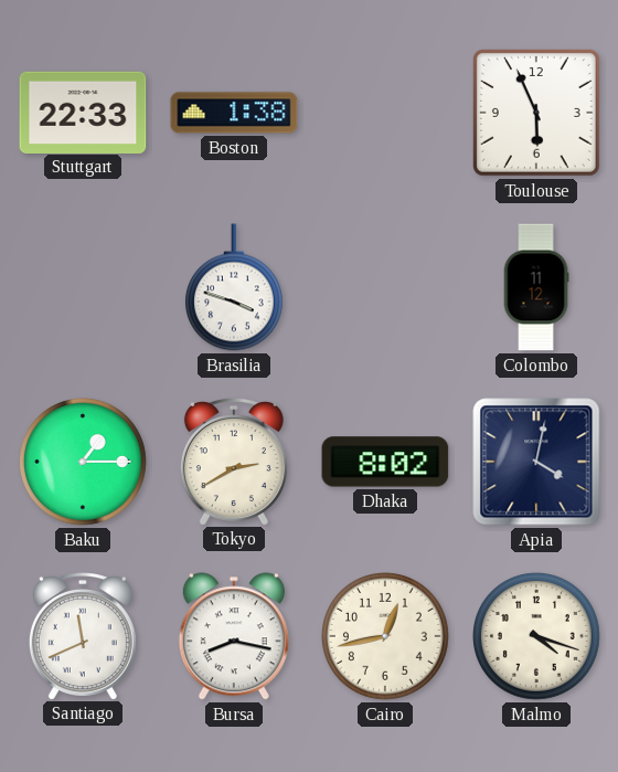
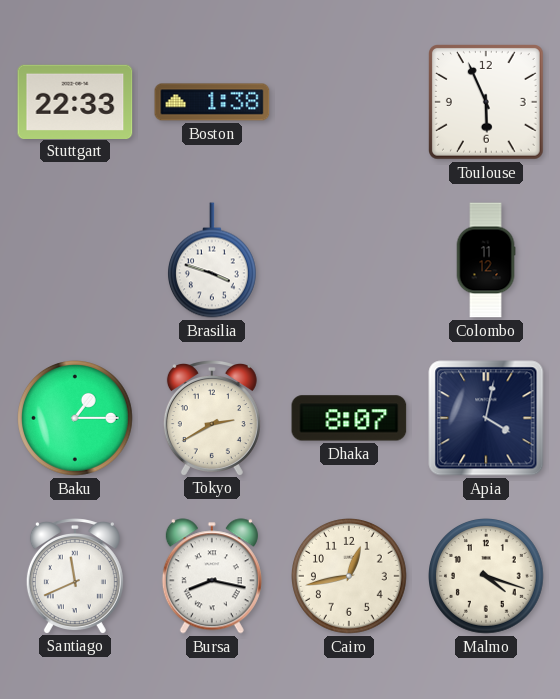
Dhaka: 8:02 -> 8:07 (349, 418)
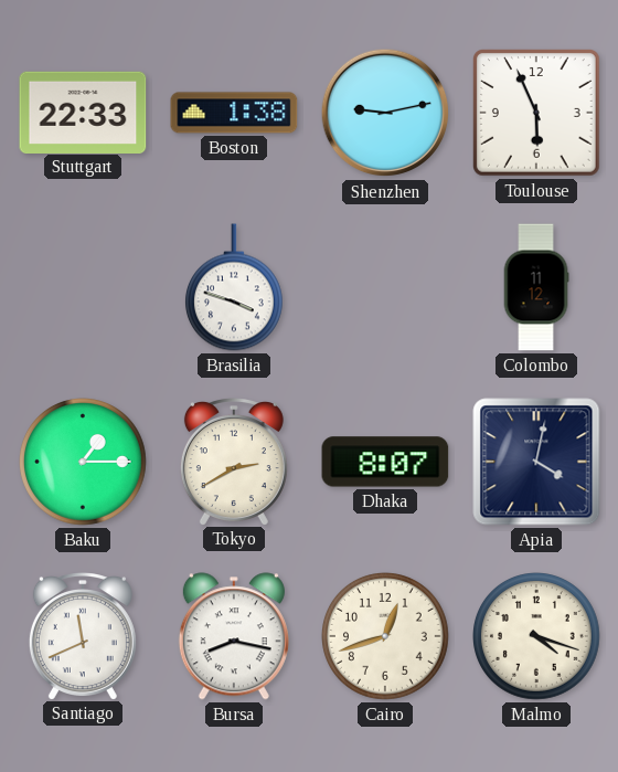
Shenzhen: none -> 9:13 (385, 113)
Cairo: 12:43 -> 12:42 (386, 637)
